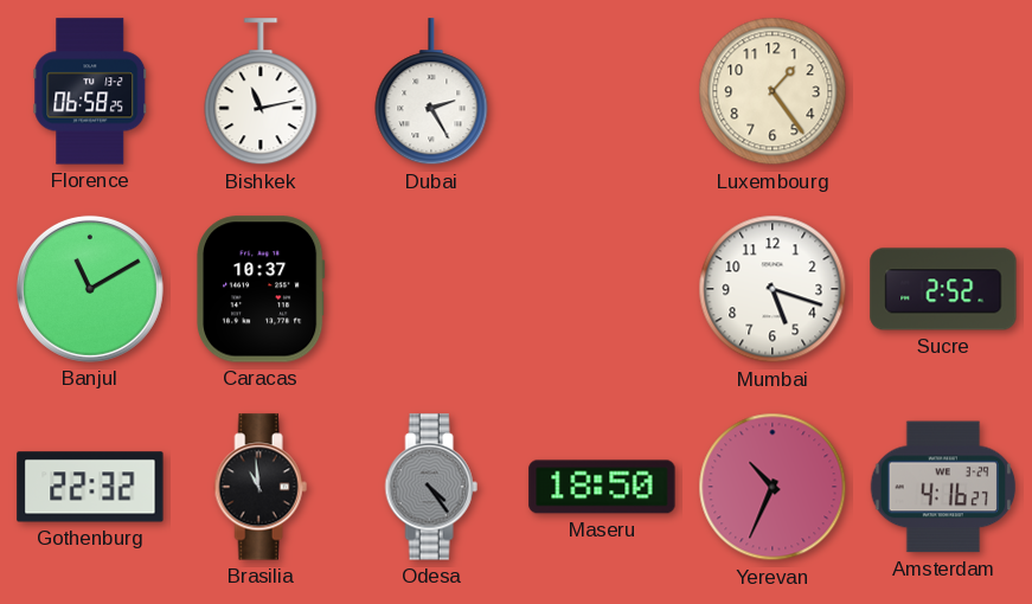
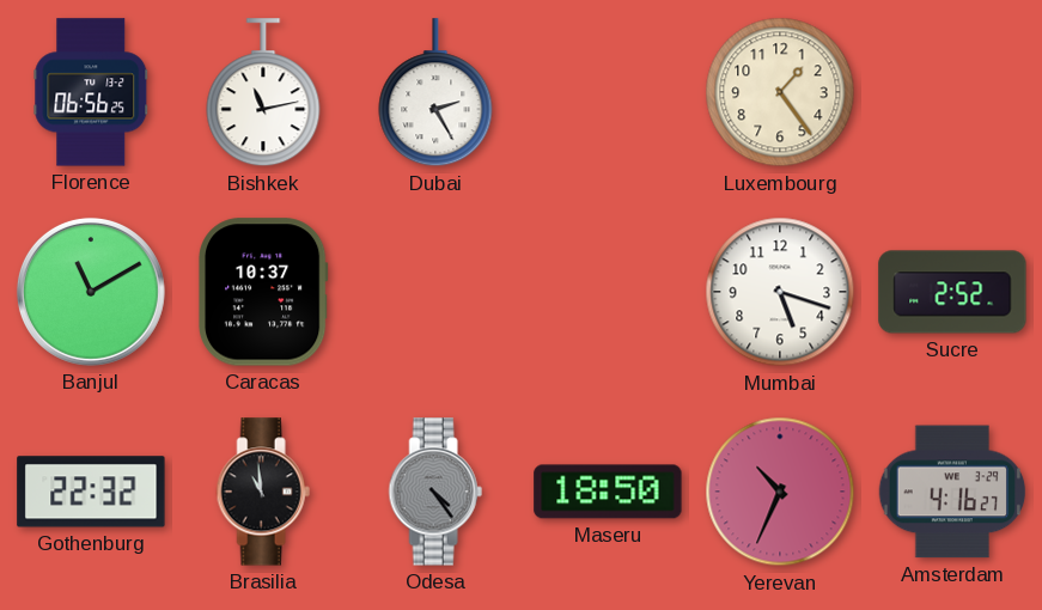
Florence: 06:58 -> 06:56 (91, 92)
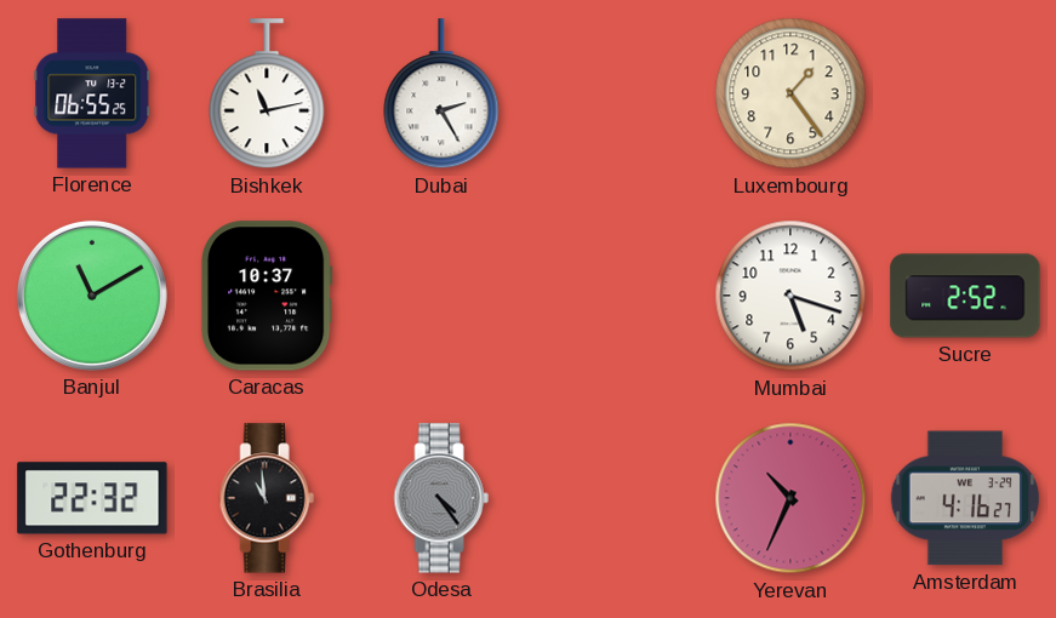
Florence: 06:56 -> 06:55 (92, 93)
Maseru: 18:50 -> none (608, 492)
